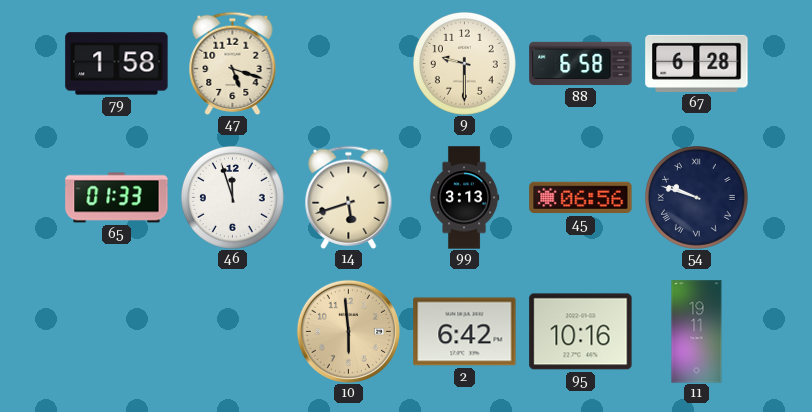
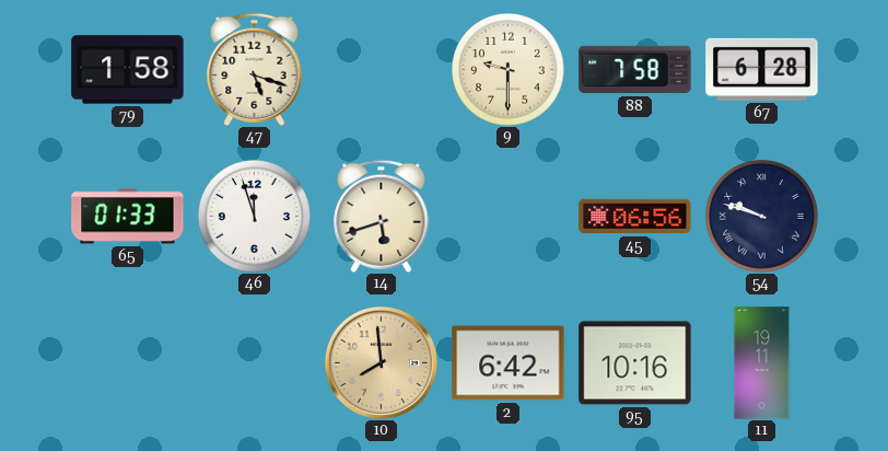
88: 6:58 -> 7:58 (635, 70)
99: 3:13 -> none (464, 198)
10: 5:59 -> 7:59 (381, 362)
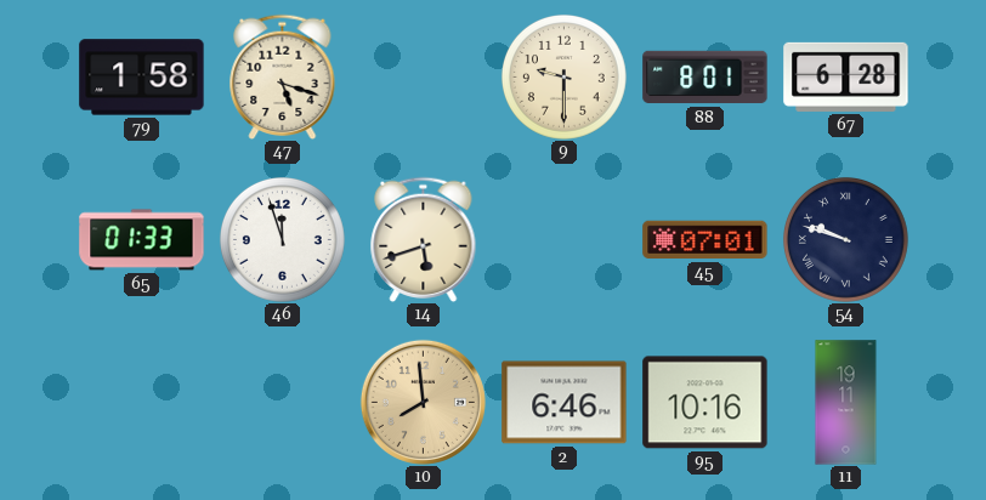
88: 7:58 -> 8:01 (705, 78)
45: 06:56 -> 07:01 (705, 240)
2: 6:42 -> 6:46 (565, 403)
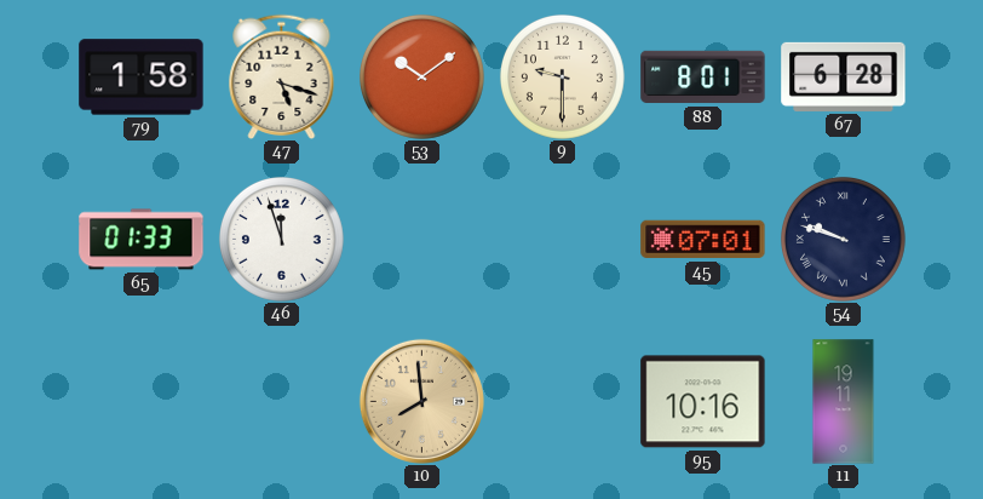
53: none -> 10:09 (422, 78)
14: 5:42 -> none (424, 239)
2: 6:46 -> none (565, 403)
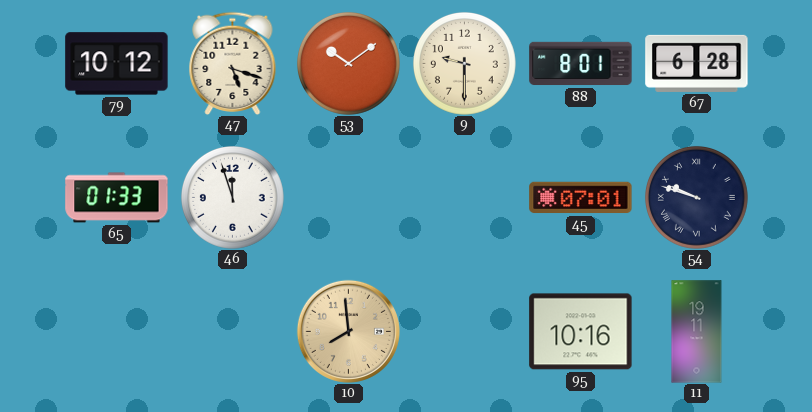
79: 1:58 -> 10:12 (117, 64)
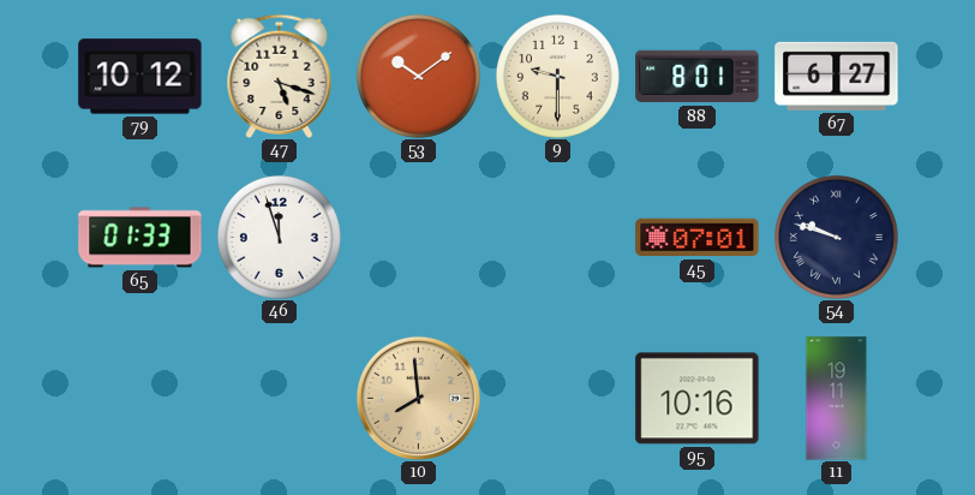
67: 6:28 -> 6:27 (837, 76)
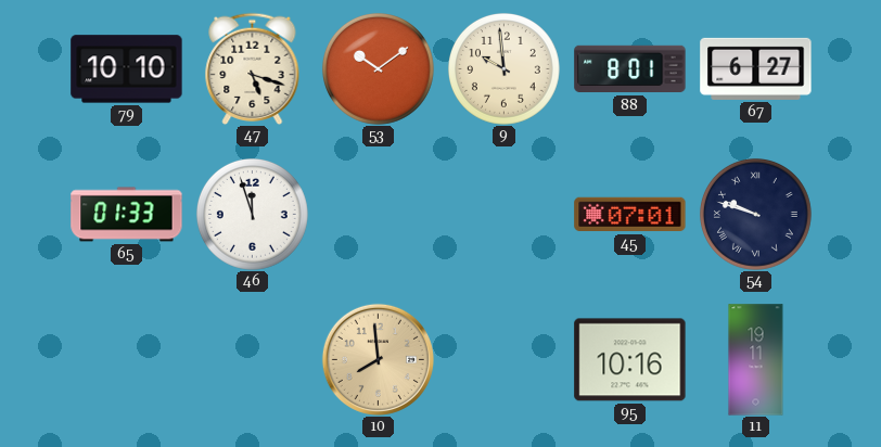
79: 10:12 -> 10:10 (127, 69)
9: 9:30 -> 9:59 (505, 69)
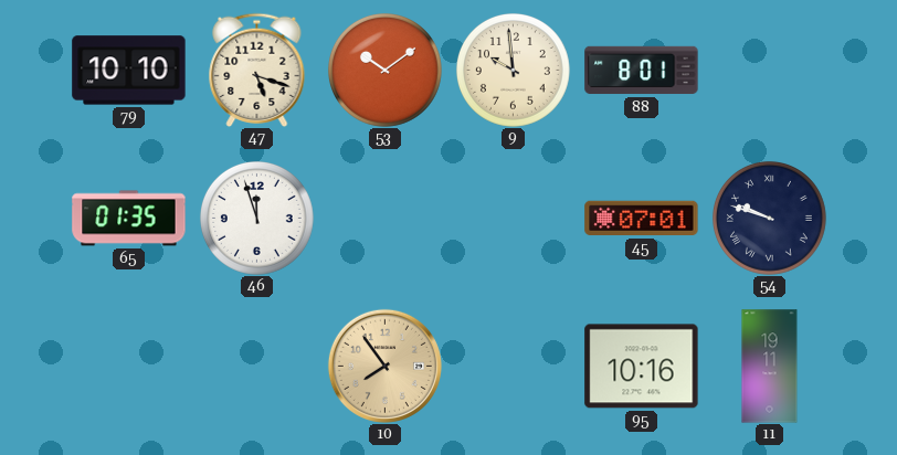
67: 6:27 -> none (756, 68)
65: 01:33 -> 01:35 (129, 219)
10: 7:59 -> 7:54 (384, 366)
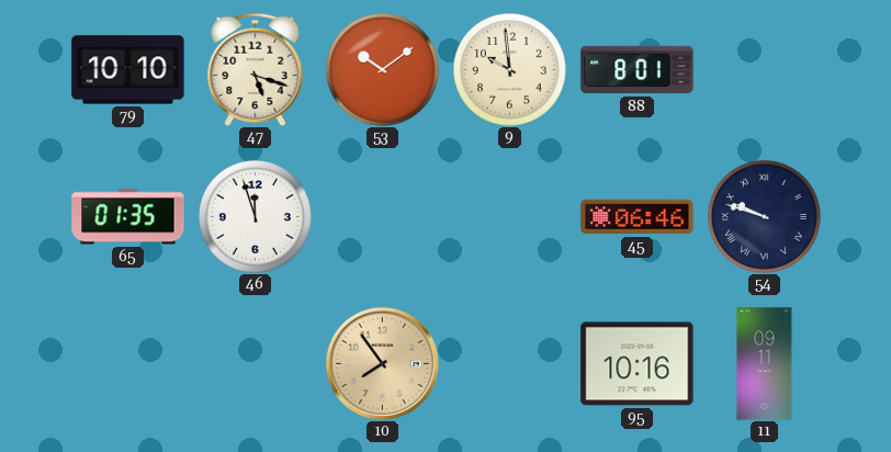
45: 07:01 -> 06:46 (638, 217)
11: 19:11 -> 09:11 (765, 364)
